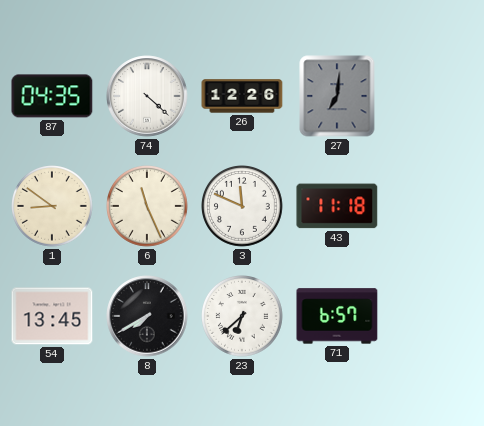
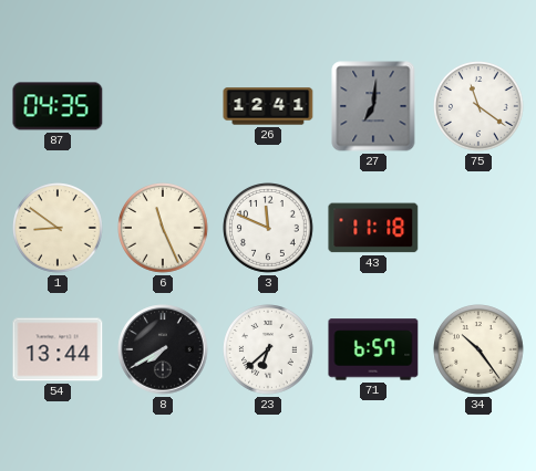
74: 4:22 -> none (147, 96)
26: 12:26 -> 12:41 (268, 106)
75: none -> 11:21 (480, 107)
54: 13:45 -> 13:44 (58, 349)
34: none -> 10:24 (480, 350)
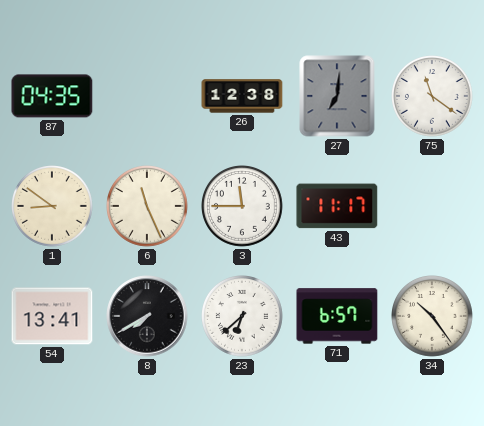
26: 12:41 -> 12:38 (242, 96)
3: 11:49 -> 11:45 (243, 207)
43: 11:18 -> 11:17 (337, 206)
54: 13:44 -> 13:41 (52, 316)
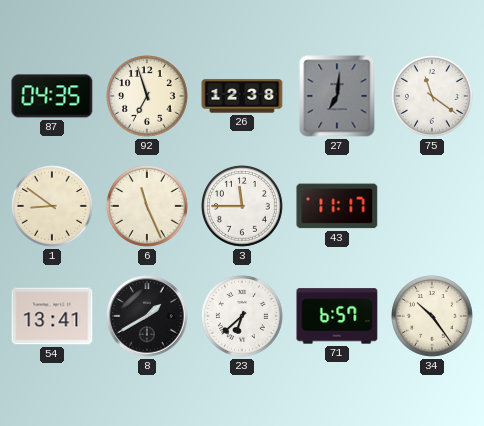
92: none -> 6:57 (148, 97)
8: 7:40 -> 1:40 (147, 316)
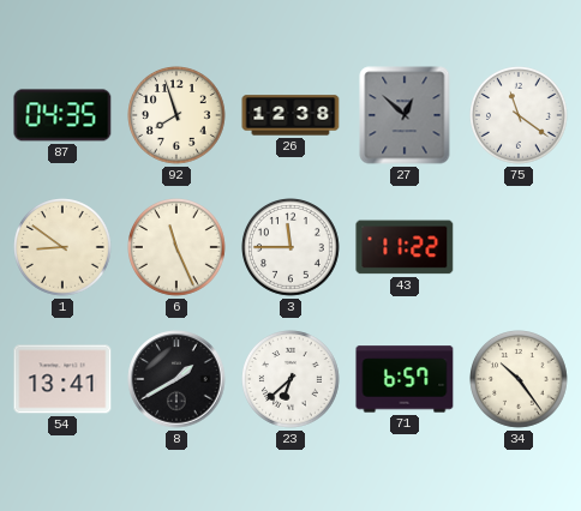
92: 6:57 -> 7:57 (178, 116)
27: 7:01 -> 12:52 (405, 115)
43: 11:17 -> 11:22 (405, 247)
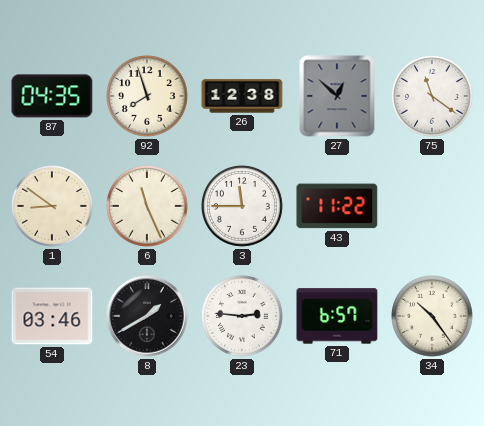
54: 13:41 -> 03:46 (52, 316)
23: 6:38 -> 2:46 (243, 317)
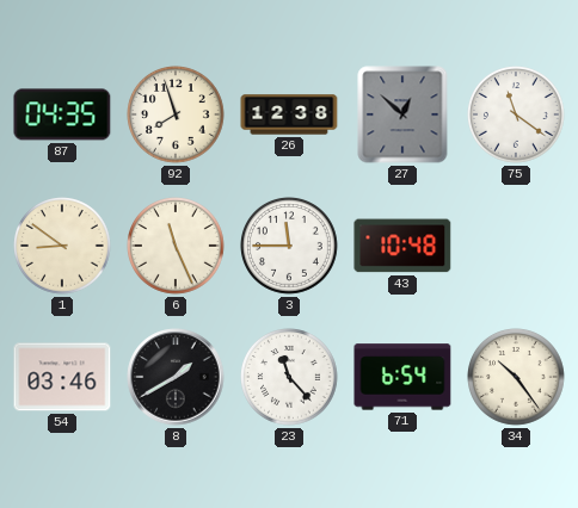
43: 11:22 -> 10:48 (402, 246)
23: 2:46 -> 11:23 (290, 378)
71: 6:57 -> 6:54 (402, 377)
